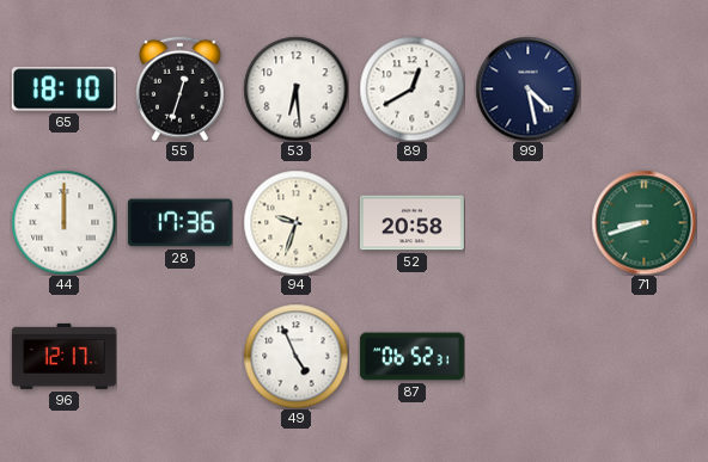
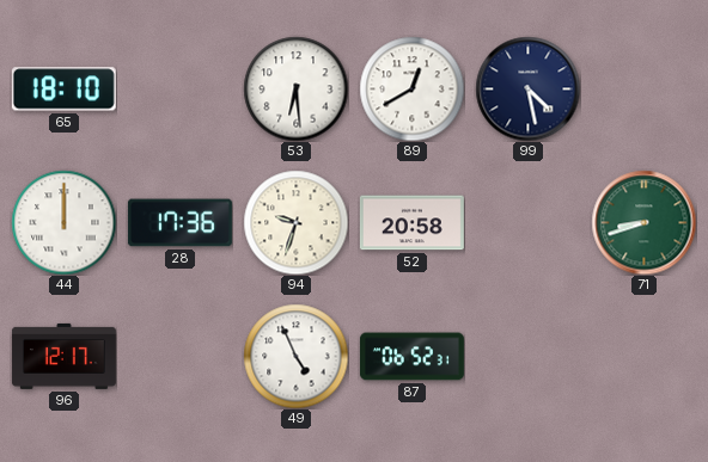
55: 12:33 -> none (181, 88)
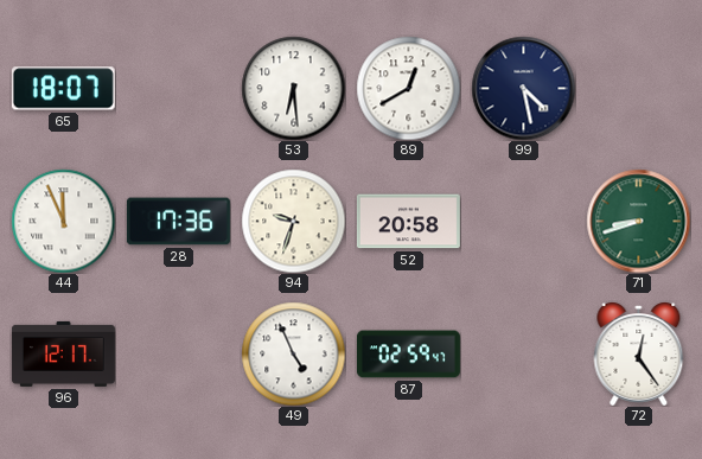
65: 18:10 -> 18:07 (63, 89)
44: 12:00 -> 11:56 (63, 221)
87: 06:52 -> 02:59 (408, 355)
72: none -> 12:24 (639, 355)
